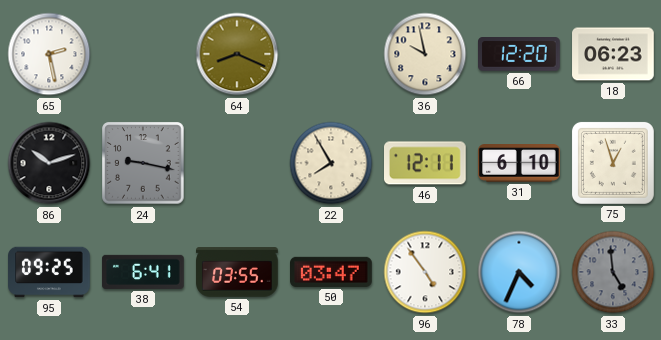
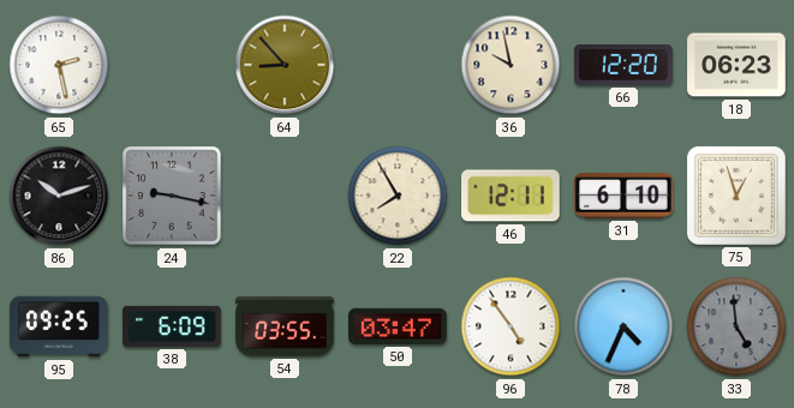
64: 8:19 -> 8:53 (285, 65)
38: 6:41 -> 6:09 (172, 326)
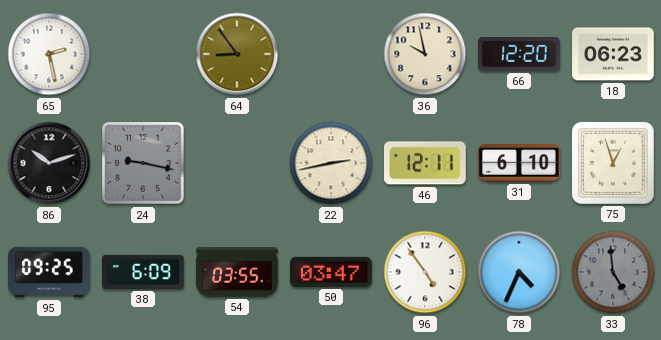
64: 8:53 -> 8:54 (237, 54)
22: 7:55 -> 2:43 (331, 163)
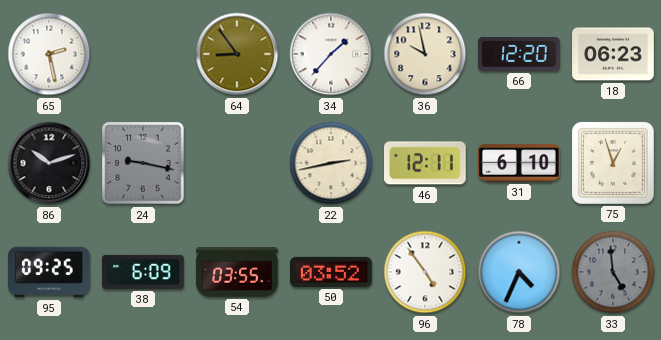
34: none -> 1:37 (331, 54)
50: 03:47 -> 03:52 (331, 272)
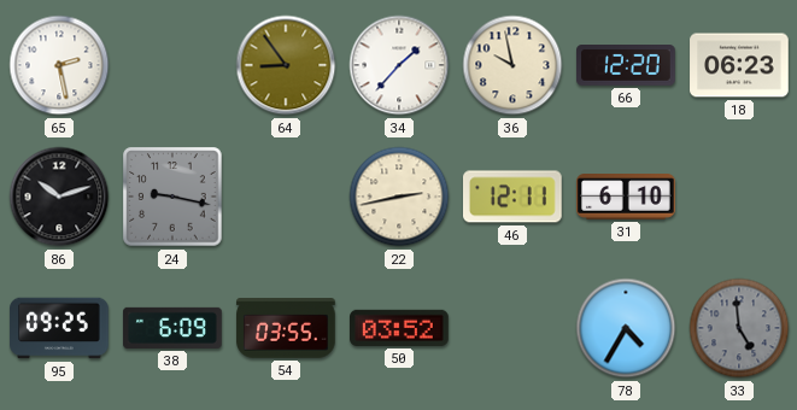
75: 12:57 -> none (613, 163)
96: 4:54 -> none (425, 272)
78: 4:34 -> 4:35 (626, 328)
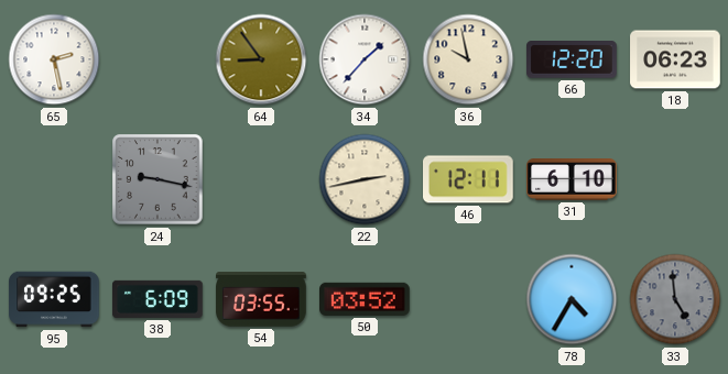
86: 10:12 -> none (59, 197)
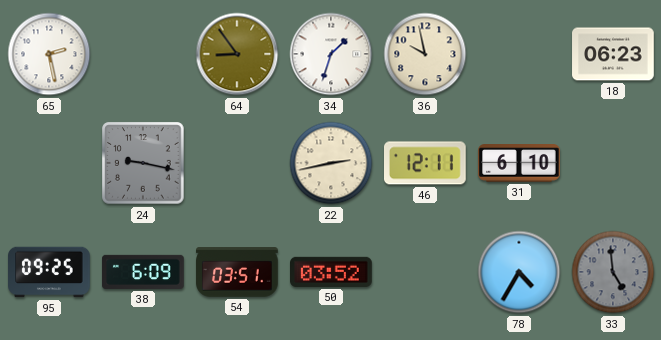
34: 1:37 -> 1:33 (331, 54)
66: 12:20 -> none (573, 61)
54: 03:55 -> 03:51 (237, 272)
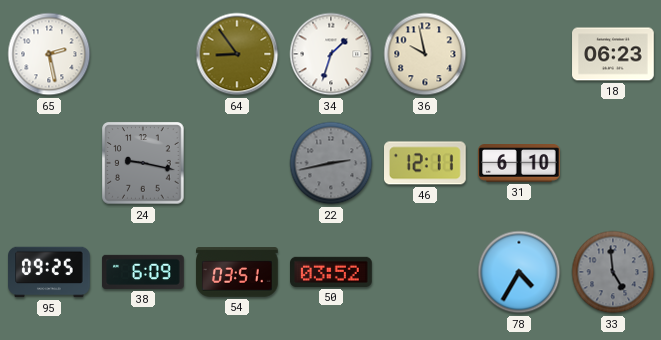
22 dial: cream -> grey (331, 163)
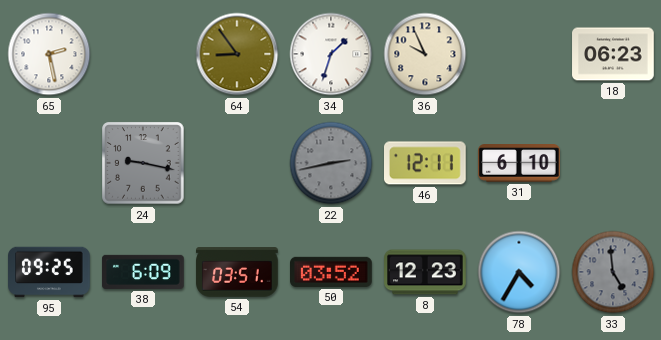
36: 9:58 -> 9:56 (425, 54)
8: none -> 12:23 (425, 272)
